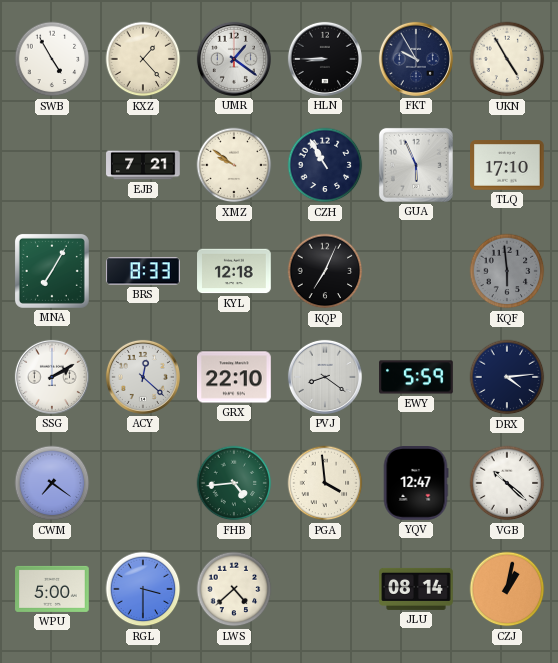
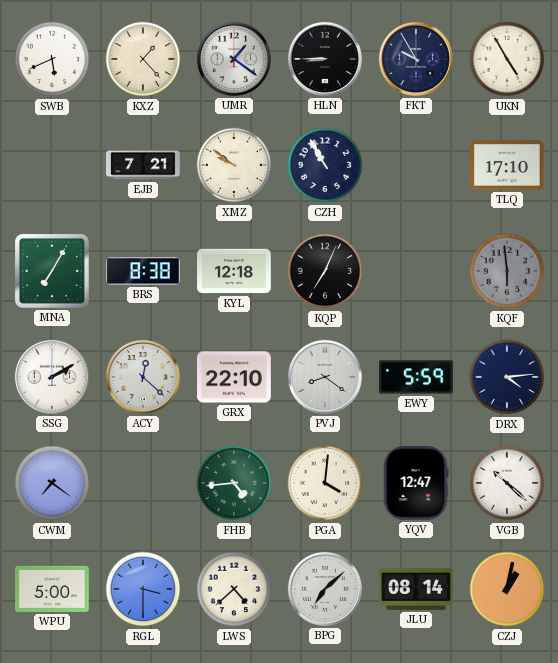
SWB: 4:55 -> 5:41 (52, 59)
GUA: 5:56 -> none (416, 165)
BRS: 8:33 -> 8:38 (143, 271)
PGA: 3:59 -> 4:01 (325, 483)
BPG: none -> 7:08 (325, 589)
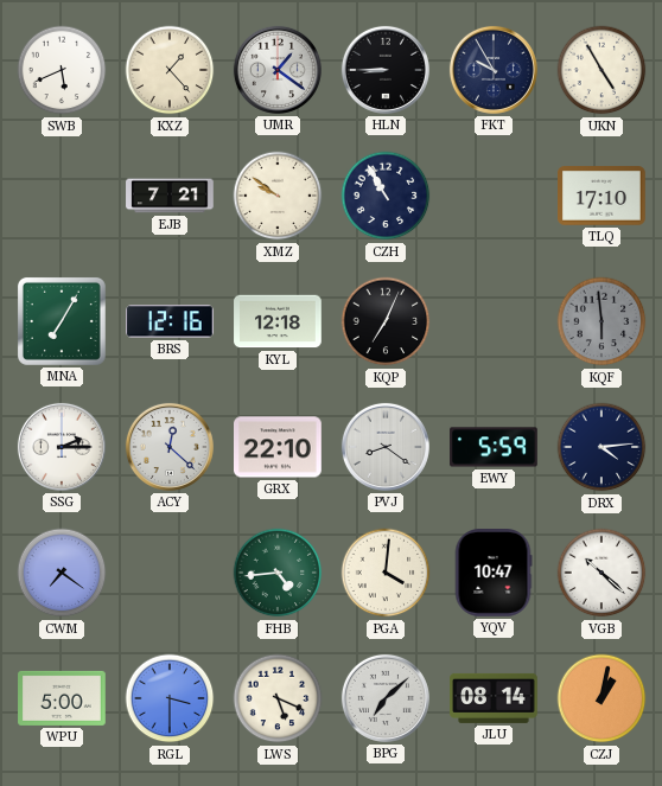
BRS: 8:38 -> 12:16 (170, 321)
SSG: 2:10 -> 2:15 (62, 447)
YQV: 12:47 -> 10:47 (494, 573)
LWS: 4:38 -> 5:19 (278, 698)
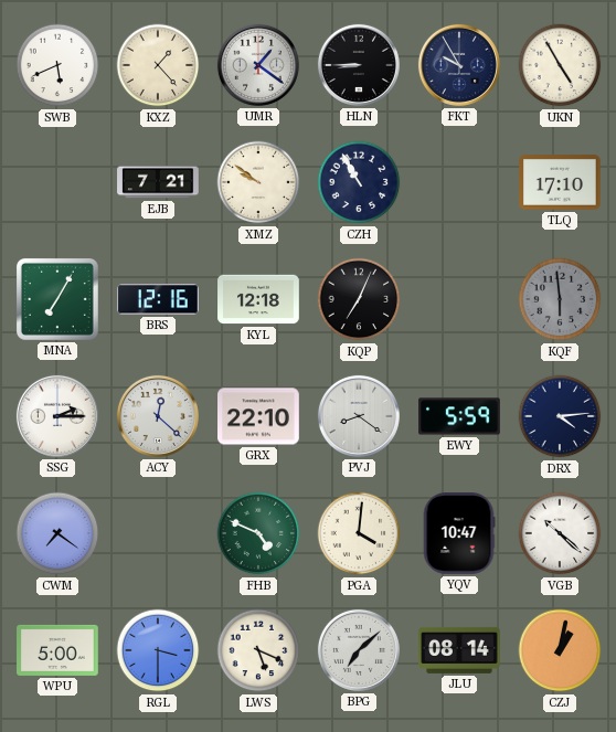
FHB: 4:44 -> 4:49 (258, 533)
